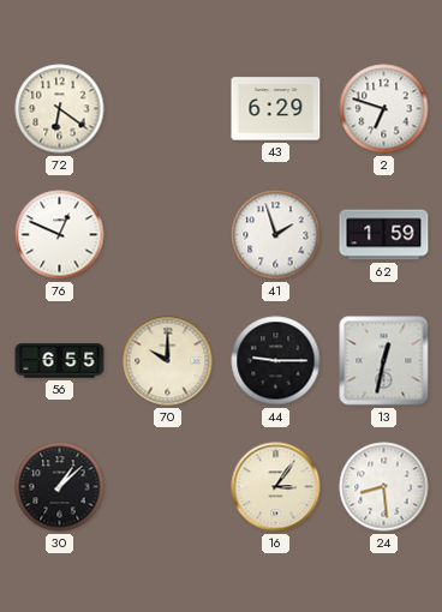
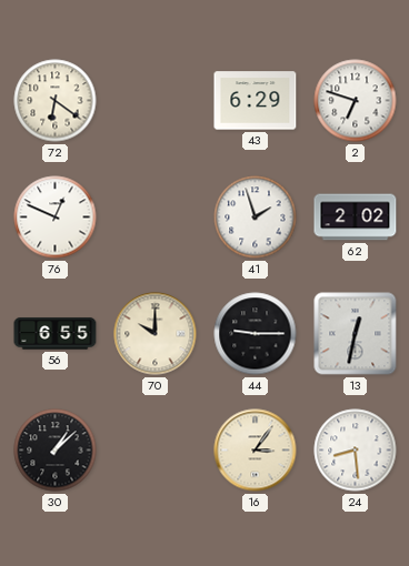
62: 1:59 -> 2:02 (356, 218)
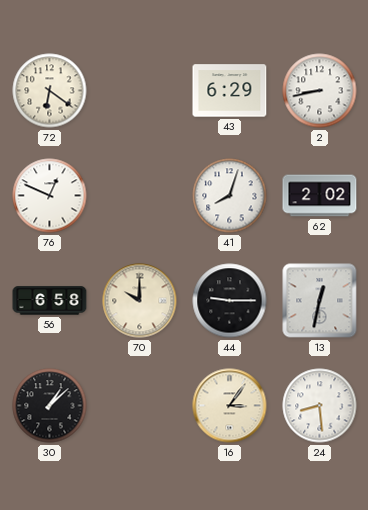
2: 6:48 -> 8:43 (320, 91)
41: 1:57 -> 8:03 (230, 196)
56: 6:55 -> 6:58 (50, 301)
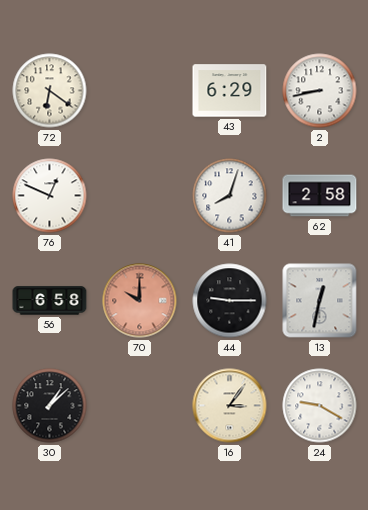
62: 2:02 -> 2:58 (320, 196)
70 dial: cream -> salmon (140, 301)
24: 8:29 -> 9:20 (320, 406)
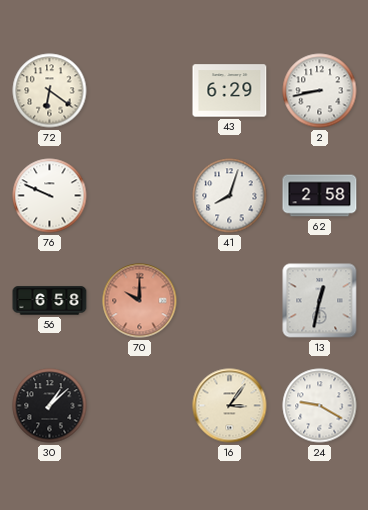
76: 12:49 -> 9:49 (50, 196)
44: 9:15 -> none (230, 301)
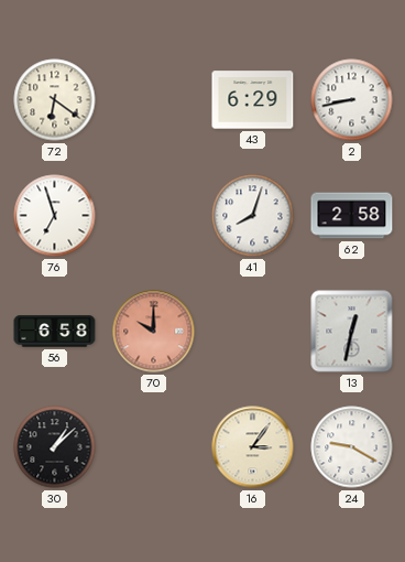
76: 9:49 -> 6:57 (55, 216)
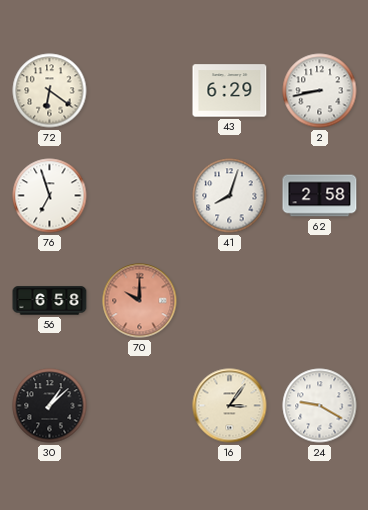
13: 12:32 -> none (352, 332)
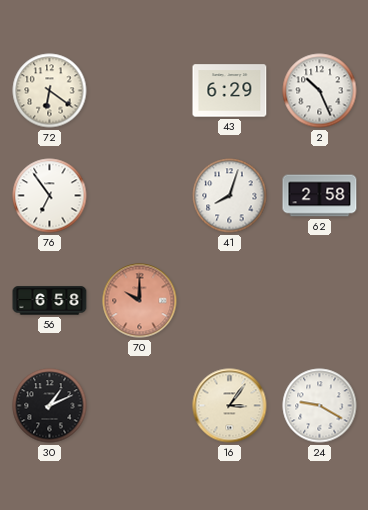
2: 8:43 -> 10:26 (320, 91)
76: 6:57 -> 6:54 (50, 196)
30: 1:08 -> 1:11 (50, 406)
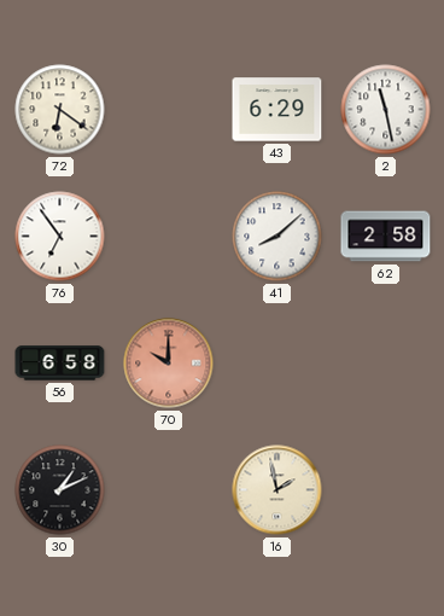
2: 10:26 -> 11:28 (386, 110)
41: 8:03 -> 8:08 (277, 237)
16: 3:06 -> 1:58 (277, 490)
24: 9:20 -> none (320, 406)
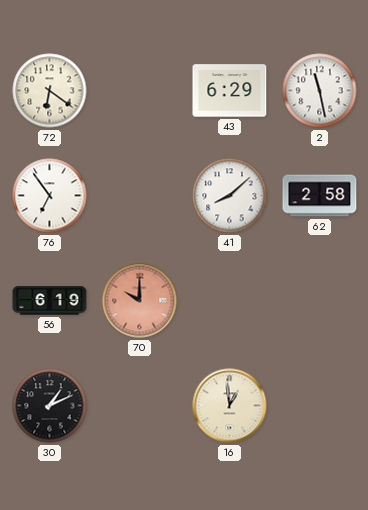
56: 6:58 -> 6:19 (50, 301)
16: 1:58 -> 12:59 (230, 406)
